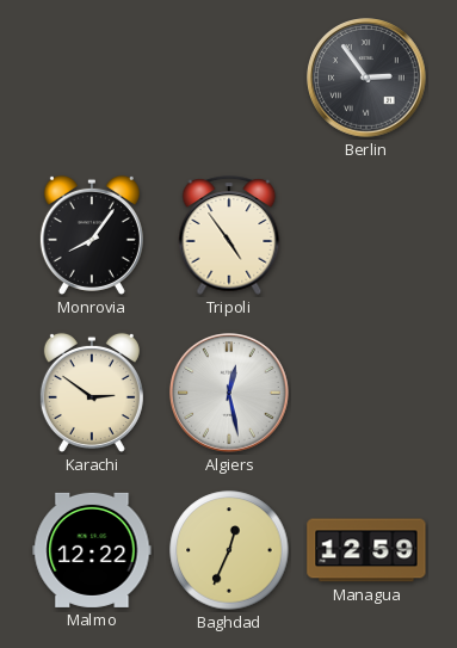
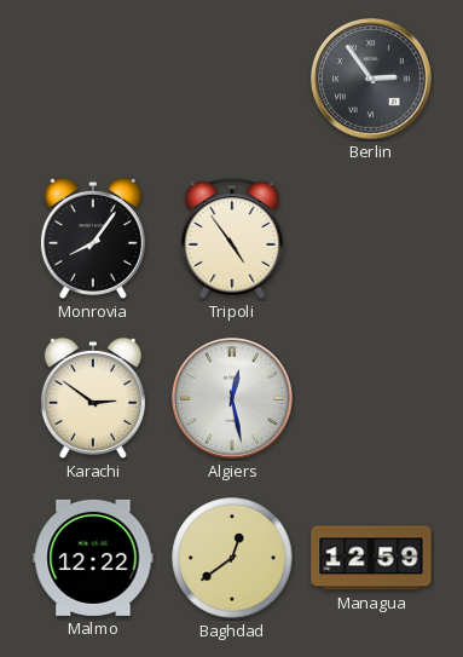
Baghdad: 12:34 -> 12:39 (232, 558)
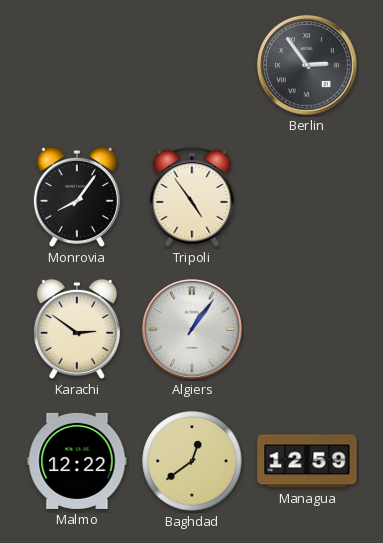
Algiers: 12:28 -> 1:06 (193, 330)
